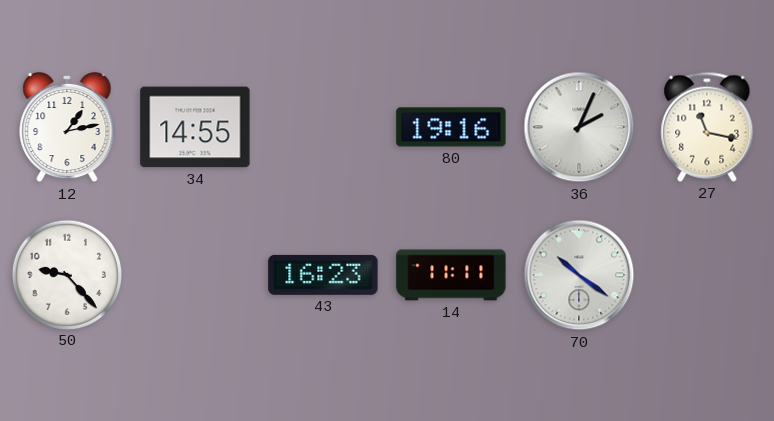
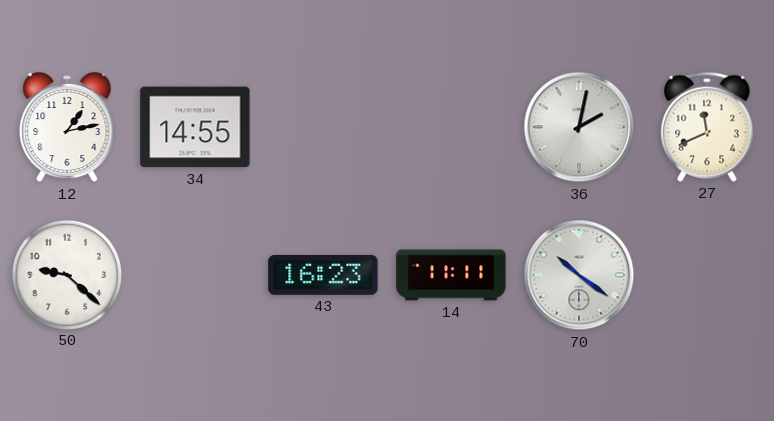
80: 19:16 -> none (451, 127)
36: 2:04 -> 2:02 (579, 127)
27: 11:17 -> 11:41 (707, 127)
50: 9:23 -> 9:22 (66, 274)
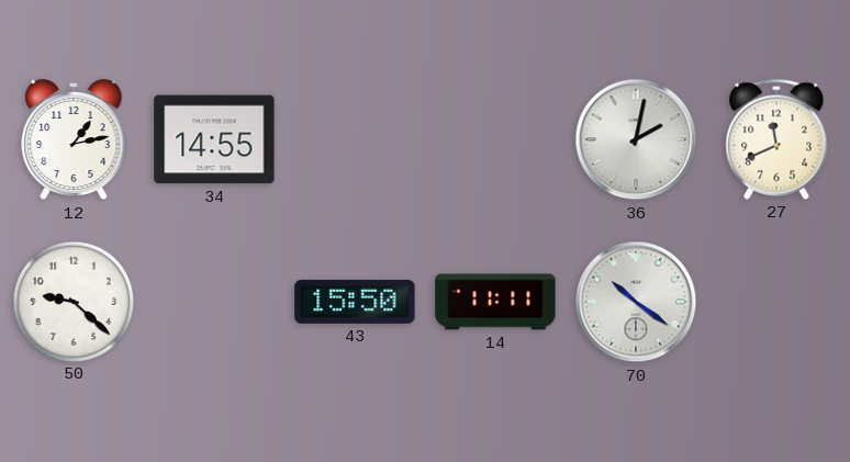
43: 16:23 -> 15:50 (355, 302)
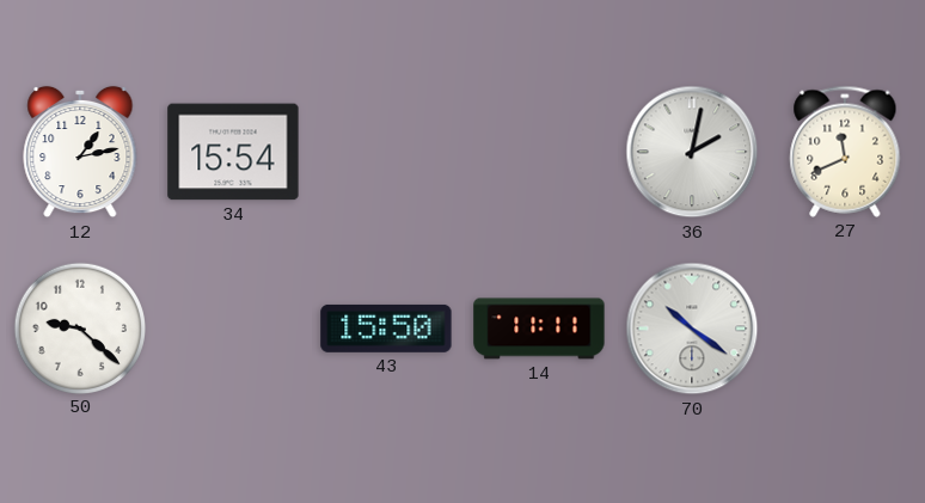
34: 14:55 -> 15:54 (233, 152)
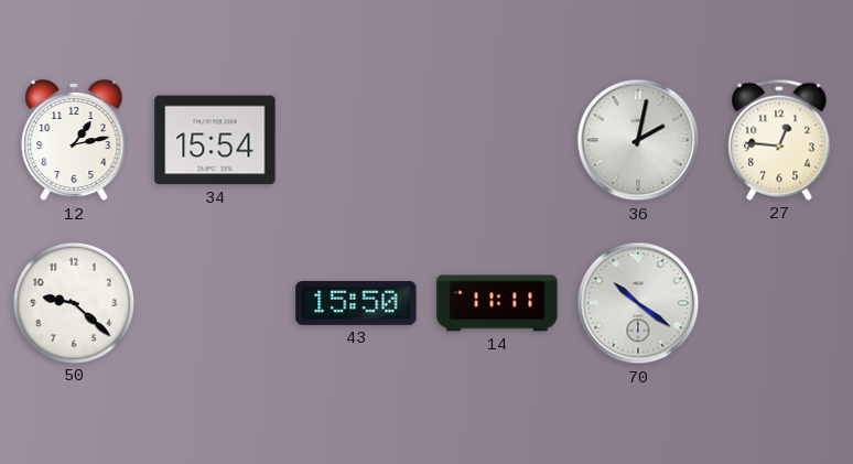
27: 11:41 -> 12:46 (779, 140)
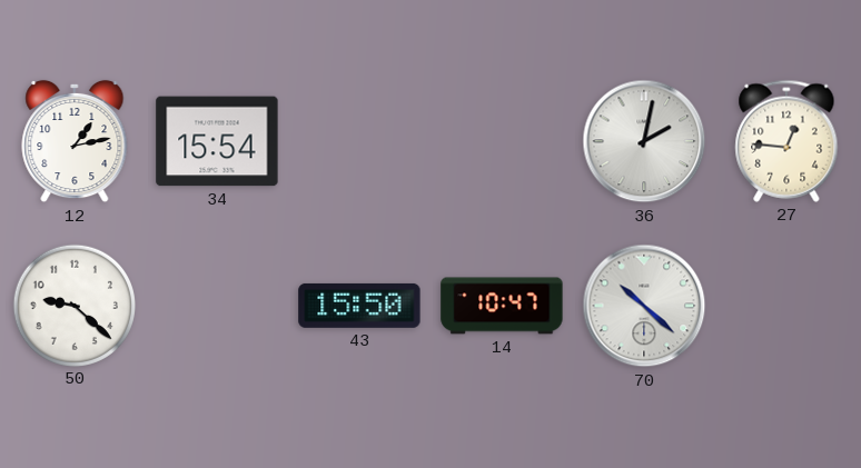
14: 11:11 -> 10:47 (502, 306)
70: 10:21 -> 10:22 (644, 306)
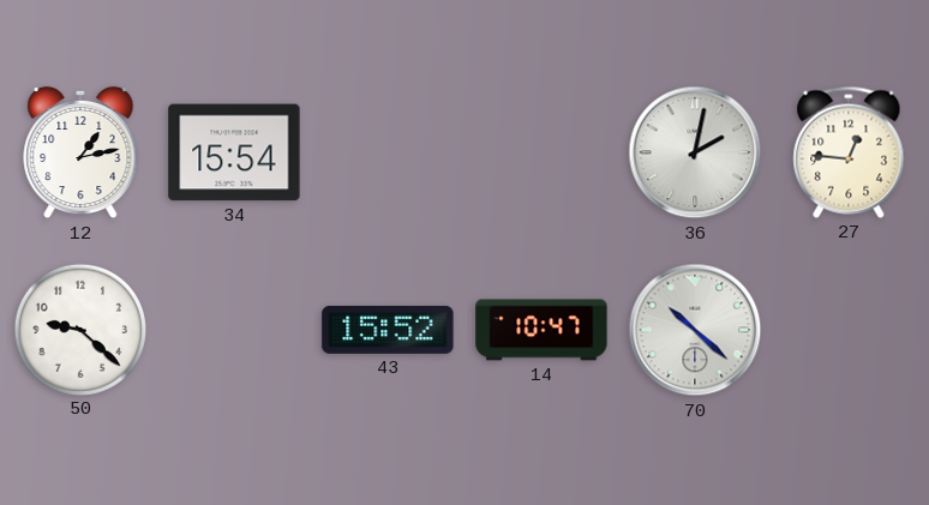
43: 15:50 -> 15:52 (388, 330)
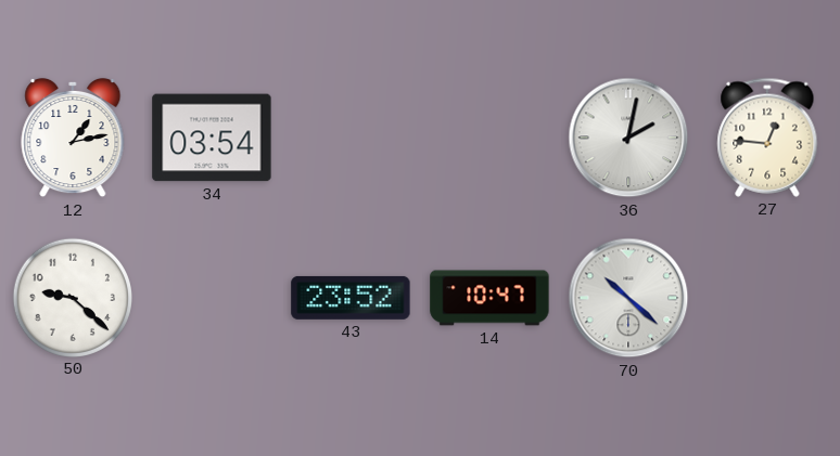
34: 15:54 -> 03:54 (212, 138)
43: 15:52 -> 23:52 (351, 298)
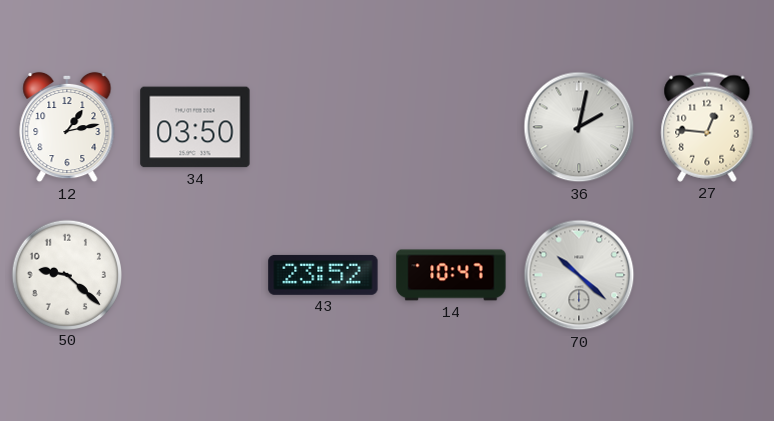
34: 03:54 -> 03:50 (195, 127)
